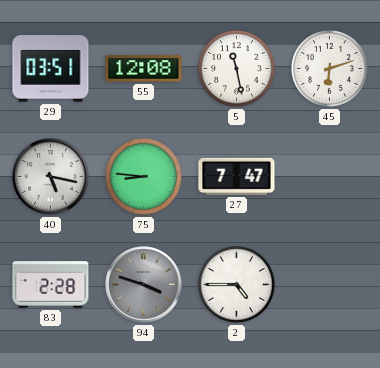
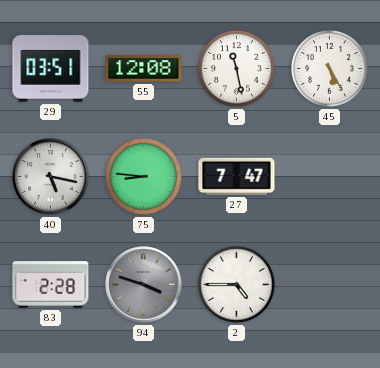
45: 6:12 -> 5:25 (330, 69)
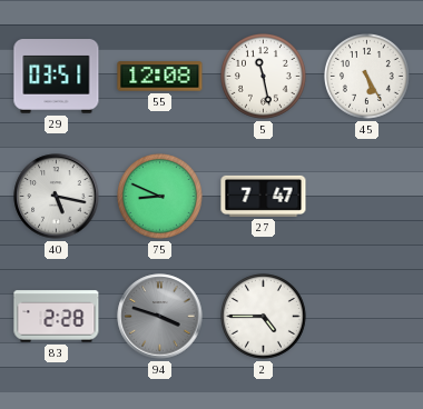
75: 8:46 -> 8:49 (160, 197)
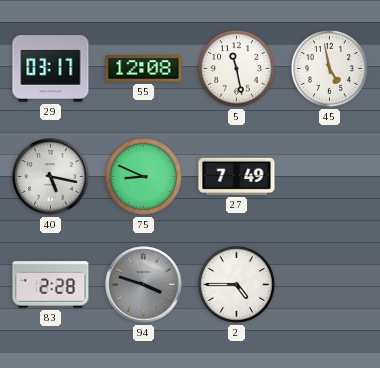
29: 03:51 -> 03:17 (51, 69)
45: 5:25 -> 4:58 (330, 69)
27: 7:47 -> 7:49 (237, 176)
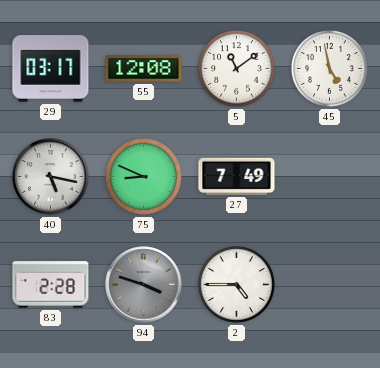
5: 11:28 -> 11:09 (237, 69)
